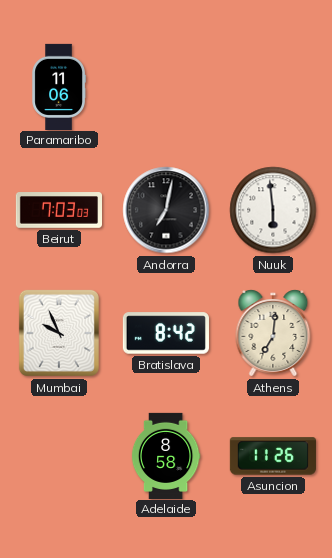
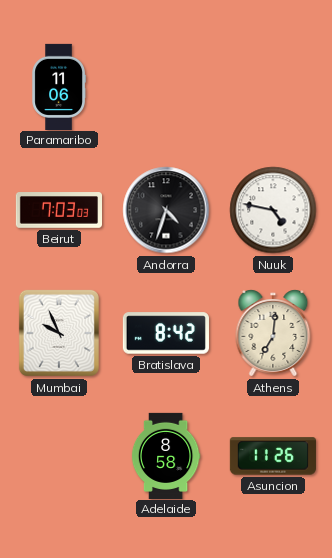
Andorra: 7:02 -> 4:33 (166, 210)
Nuuk: 5:59 -> 4:47 (273, 210)
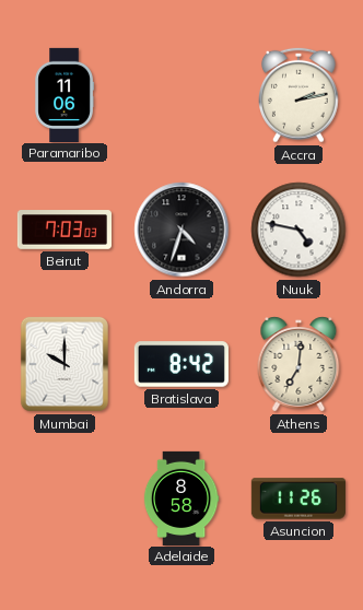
Accra: none -> 2:13 (300, 95)
Mumbai: 9:56 -> 10:00 (65, 364)
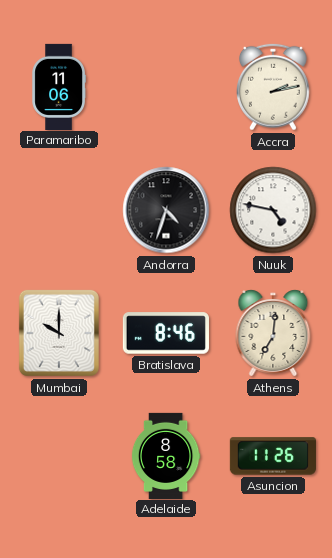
Beirut: 7:03 -> none (63, 230)
Bratislava: 8:42 -> 8:46 (166, 333)
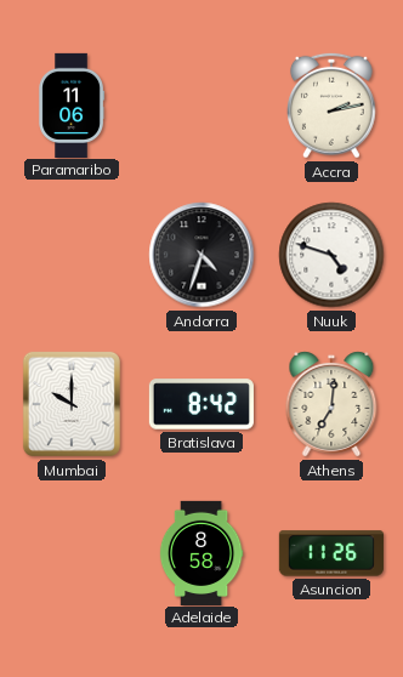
Nuuk: 4:47 -> 4:48 (331, 255)
Bratislava: 8:46 -> 8:42 (201, 404)
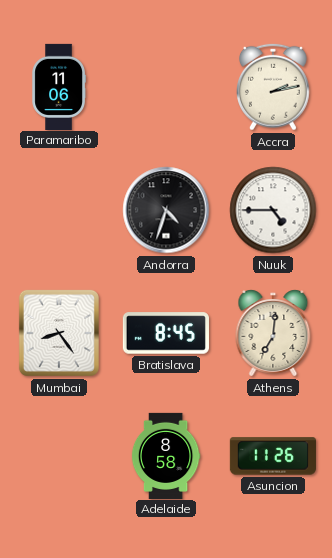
Nuuk: 4:48 -> 4:45 (273, 210)
Mumbai: 10:00 -> 8:24 (59, 333)
Bratislava: 8:42 -> 8:45 (166, 333)
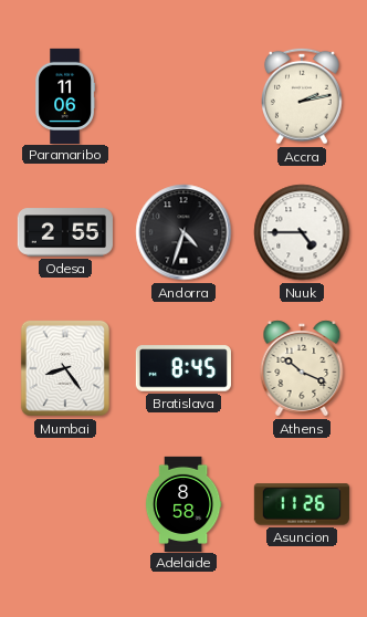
Odesa: none -> 2:55 (65, 232)
Athens: 7:01 -> 10:19 (302, 368)
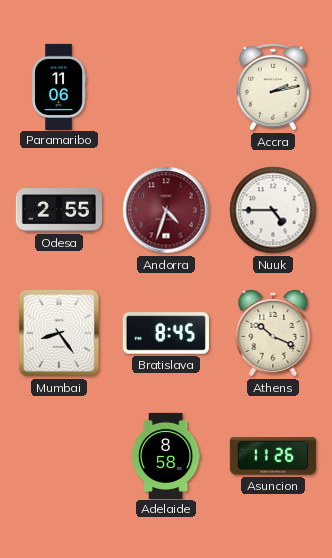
Andorra dial: black -> burgundy (166, 210)
